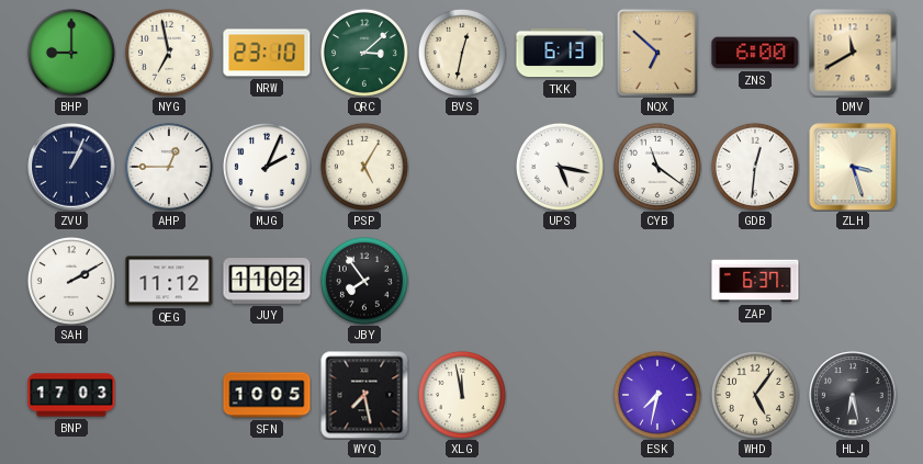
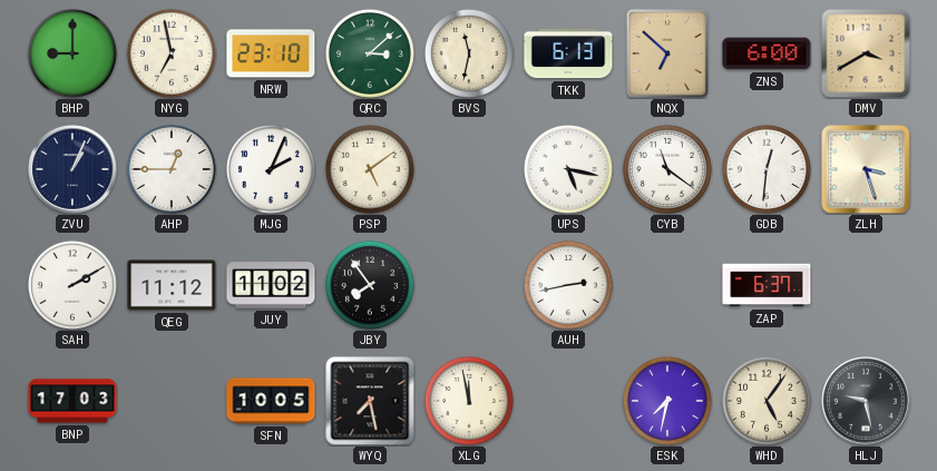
BVS: 12:32 -> 11:32 (469, 53)
DMV: 11:40 -> 3:40 (866, 53)
PSP: 5:05 -> 5:09 (370, 169)
AUH: none -> 2:43 (568, 285)
HLJ: 6:28 -> 9:28 (866, 401)
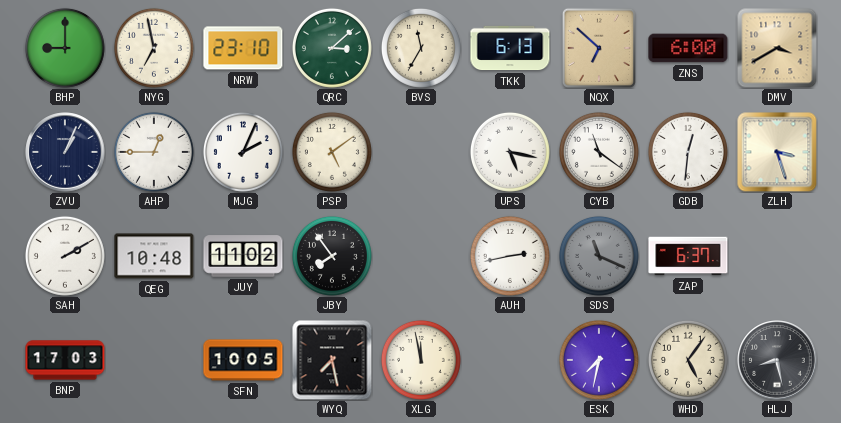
BVS: 11:32 -> 11:35 (421, 48)
QEG: 11:12 -> 10:48 (154, 256)
SDS: none -> 11:19 (599, 256)
HLJ: 9:28 -> 8:28 (777, 360)
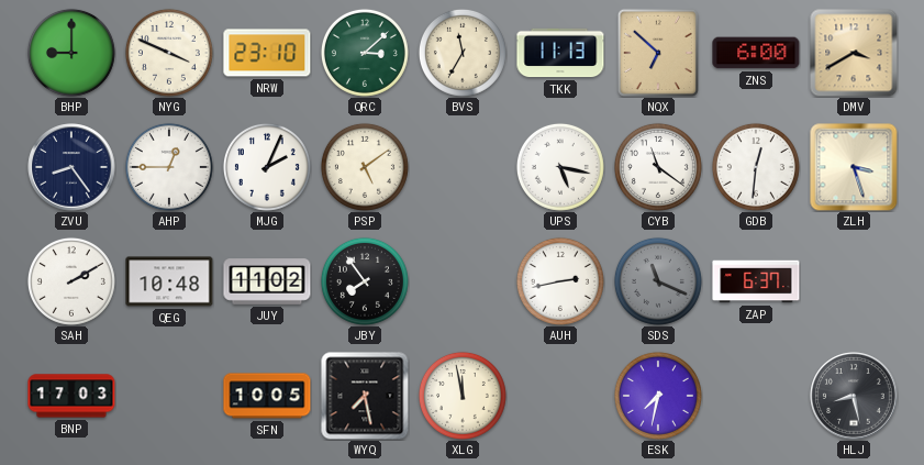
NYG: 6:58 -> 3:49 (169, 53)
TKK: 6:13 -> 11:13 (560, 53)
ZVU: 1:04 -> 8:24 (71, 167)
WHD: 5:06 -> none (688, 360)
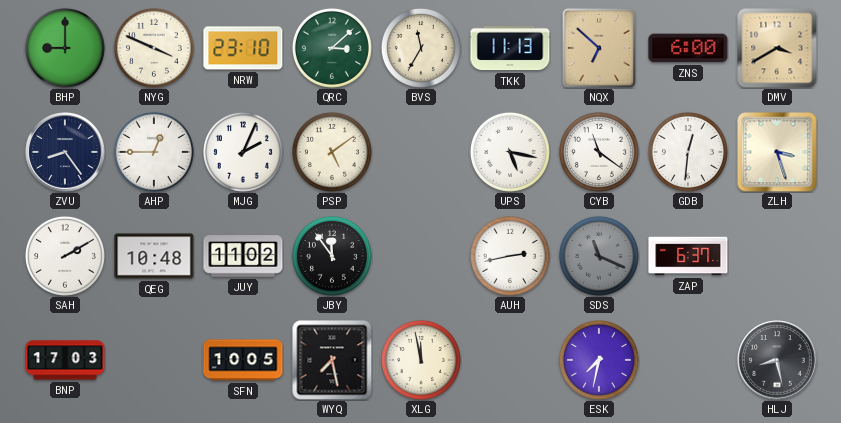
JBY: 7:54 -> 11:54 (332, 256)
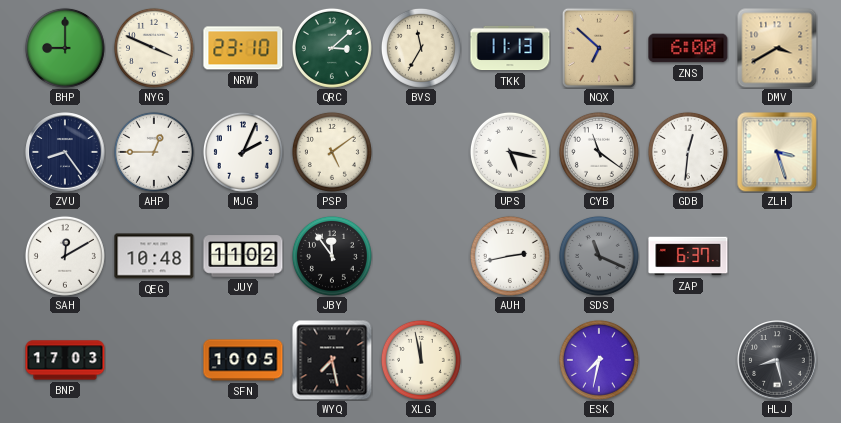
SAH: 2:10 -> 12:10 (65, 256)
